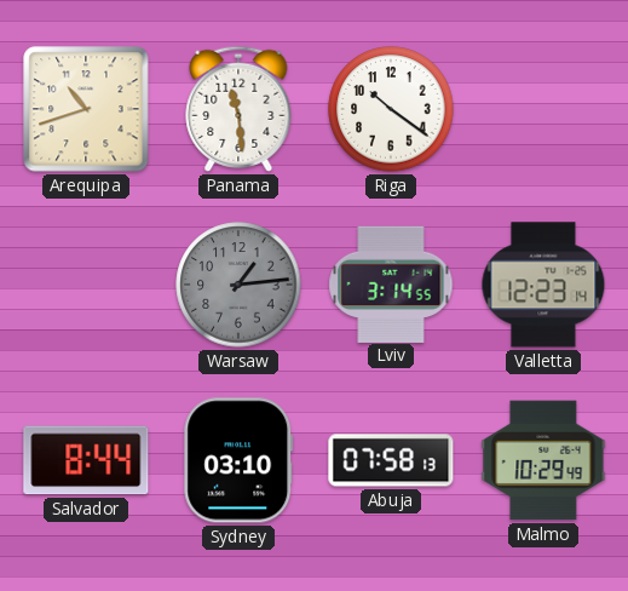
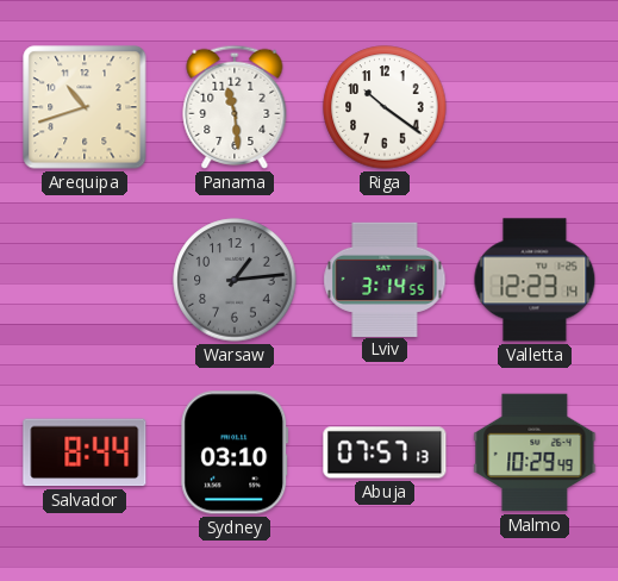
Abuja: 07:58 -> 07:57 (385, 452)
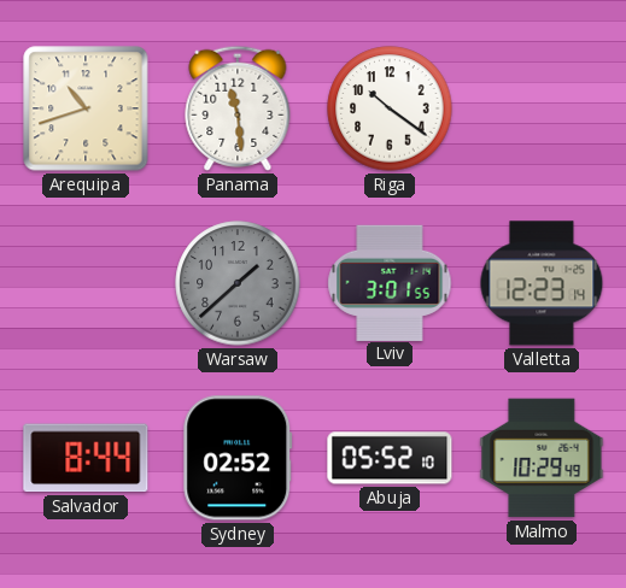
Warsaw: 1:14 -> 1:38 (238, 283)
Lviv: 3:14 -> 3:01 (390, 282)
Sydney: 03:10 -> 02:52 (238, 458)
Abuja: 07:57 -> 05:52 (390, 458)
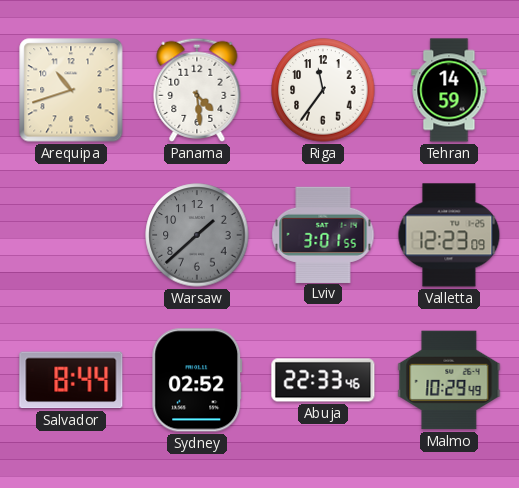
Panama: 11:29 -> 4:29 (197, 90)
Riga: 10:21 -> 11:36 (323, 90)
Tehran: none -> 14:59 (449, 90)
Valletta: 12:23:14 -> 12:23:09 (449, 235)
Abuja: 05:52 -> 22:33 (323, 380)
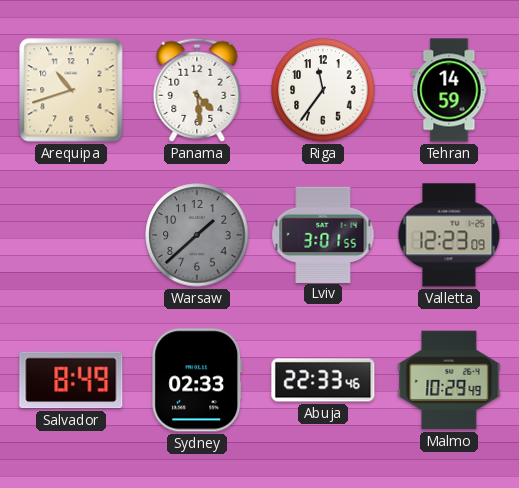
Salvador: 8:44 -> 8:49 (71, 380)
Sydney: 02:52 -> 02:33 (197, 380)
